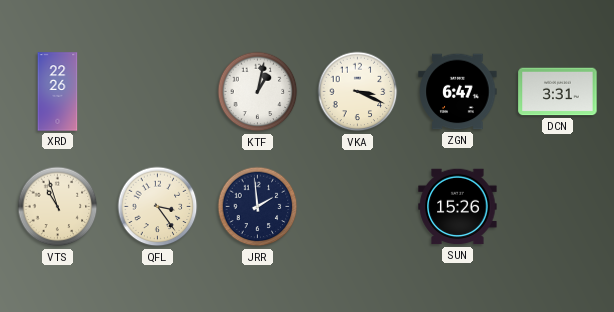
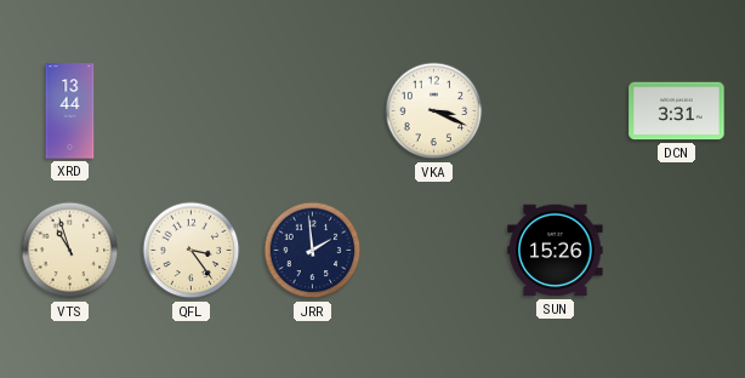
XRD: 22:26 -> 13:44 (70, 111)
KTF: 1:02 -> none (258, 92)
ZGN: 6:47 -> none (458, 92)
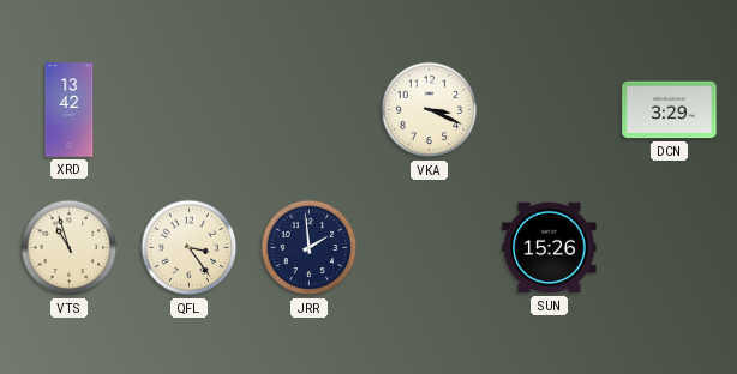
XRD: 13:44 -> 13:42 (70, 110)
DCN: 3:31 -> 3:29 (670, 110)
